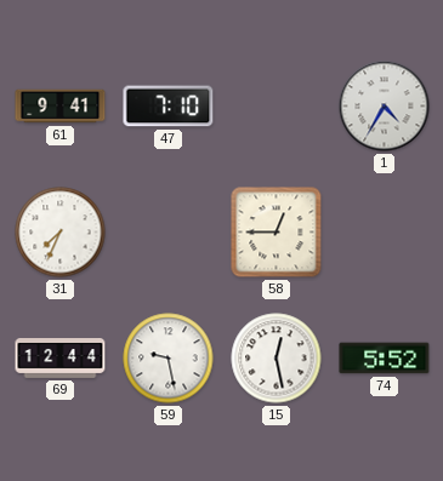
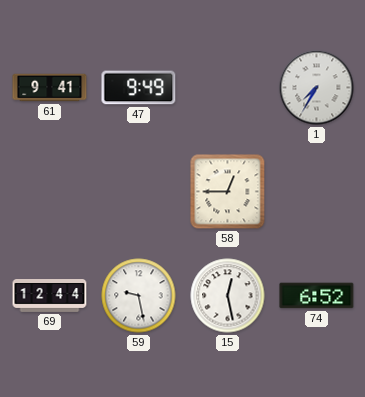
47: 7:10 -> 9:49 (139, 88)
1: 4:35 -> 7:35 (317, 88)
31: 7:34 -> none (61, 233)
74: 5:52 -> 6:52 (317, 296)
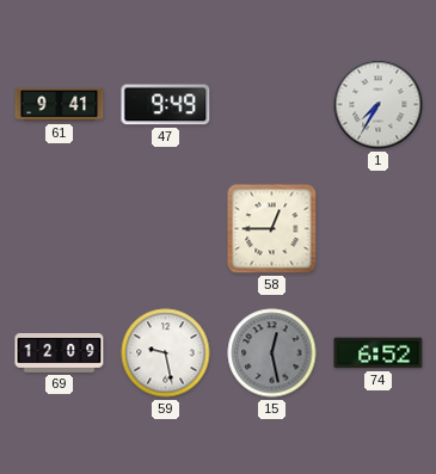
69: 12:44 -> 12:09 (60, 353)
15 dial: white -> grey (272, 353)
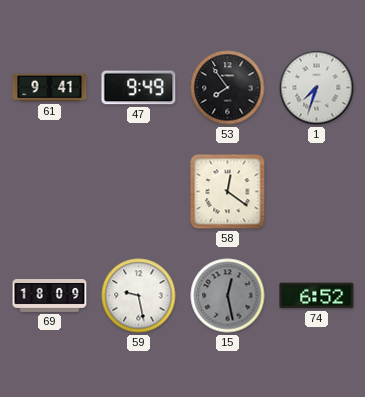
53: none -> 7:54 (228, 88)
1: 7:35 -> 7:33 (317, 88)
58: 12:45 -> 12:21 (228, 192)
69: 12:09 -> 18:09 (50, 296)
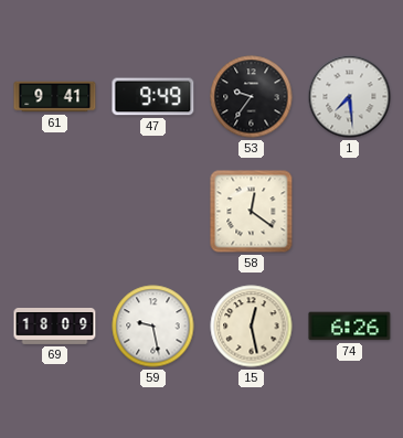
53: 7:54 -> 9:36 (252, 97)
1: 7:33 -> 7:29 (350, 97)
15 dial: grey -> cream (252, 327)
74: 6:52 -> 6:26 (350, 327)
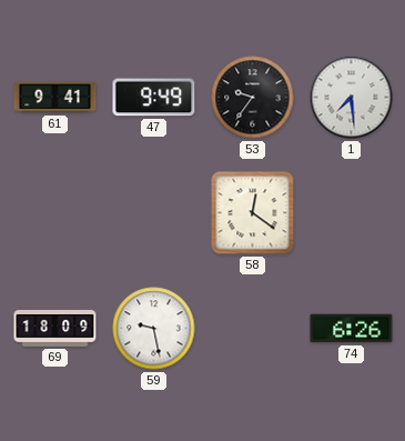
15: 12:28 -> none (252, 327)
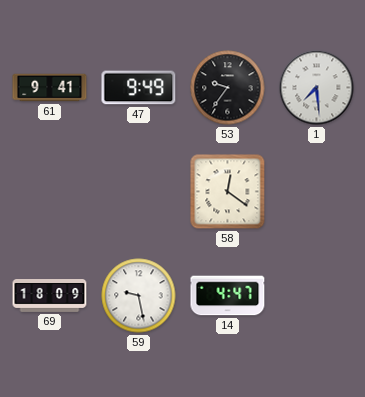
14: none -> 4:47 (228, 296)
74: 6:26 -> none (352, 329)
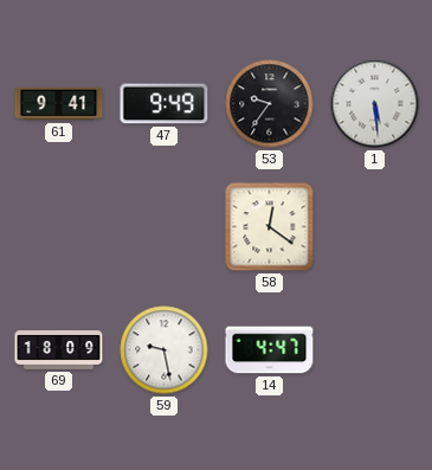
1: 7:29 -> 5:29 (375, 104)
